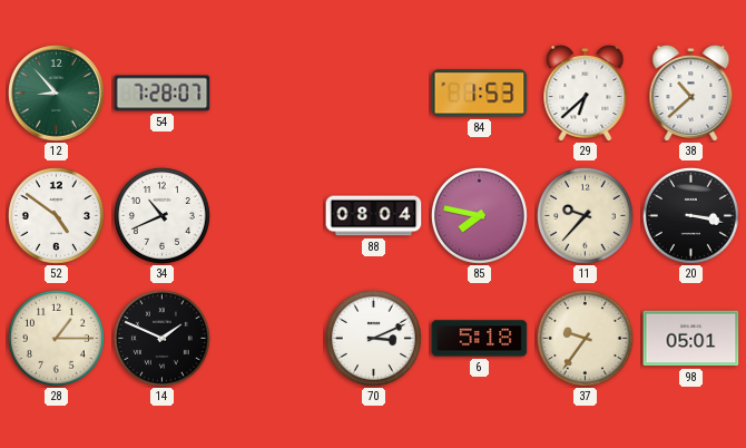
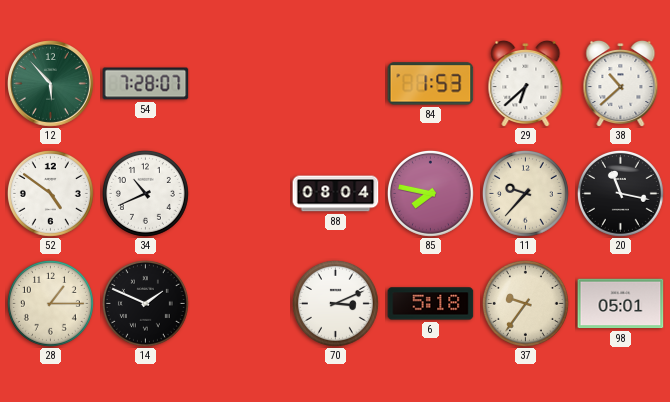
12: 8:53 -> 5:53 (51, 84)
20: 3:17 -> 11:17 (620, 193)
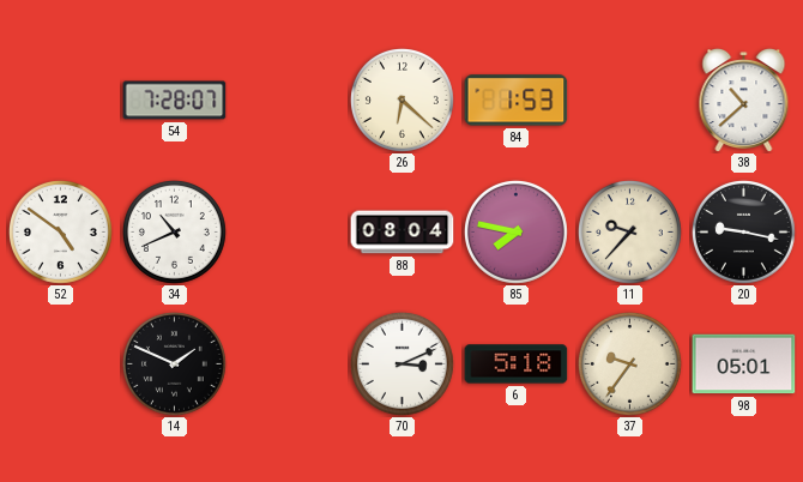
12: 5:53 -> none (51, 84)
26: none -> 6:22 (402, 100)
29: 6:38 -> none (526, 83)
20: 11:17 -> 9:17 (743, 231)
28: 1:15 -> none (50, 303)
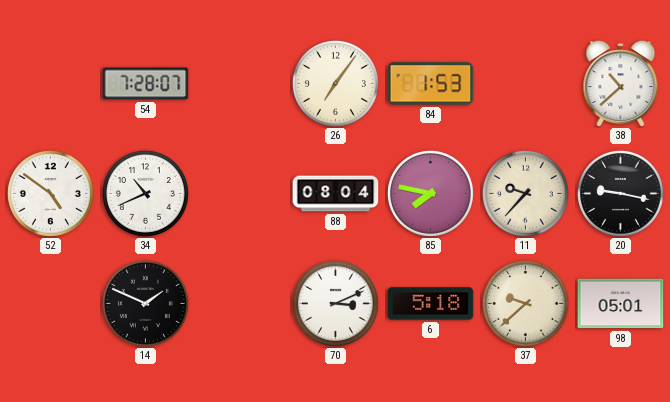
26: 6:22 -> 7:06 (335, 83)
37: 9:36 -> 9:38 (525, 303)
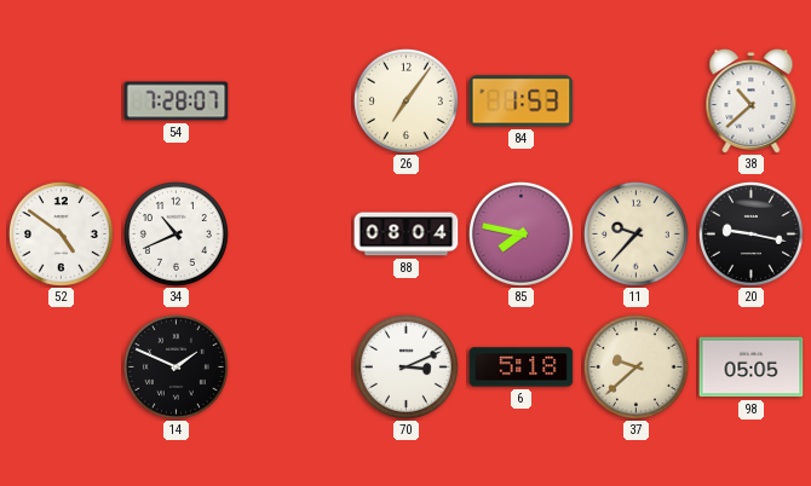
98: 05:01 -> 05:05 (752, 368)
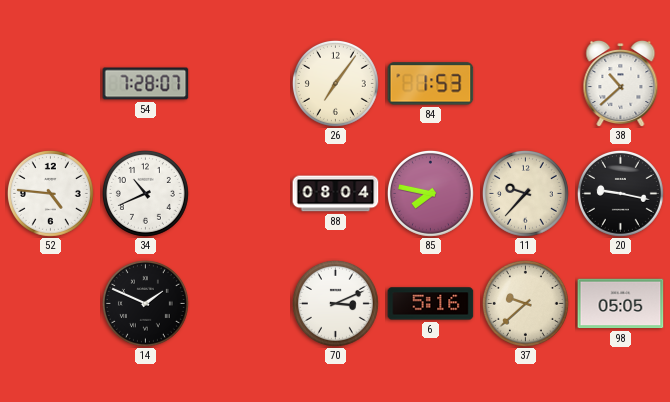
52: 4:51 -> 4:46 (50, 193)
6: 5:18 -> 5:16 (431, 304)
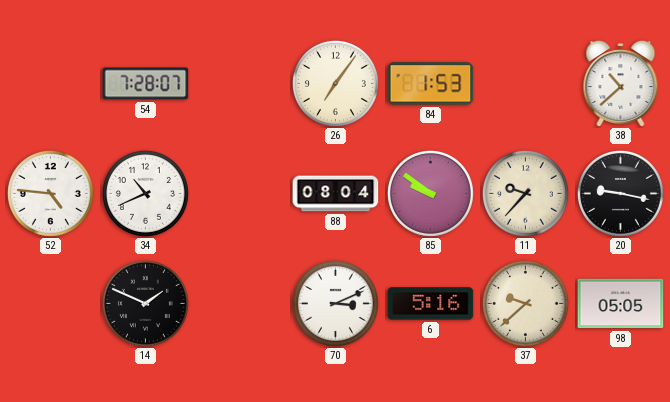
85: 7:47 -> 9:51 (430, 193)
